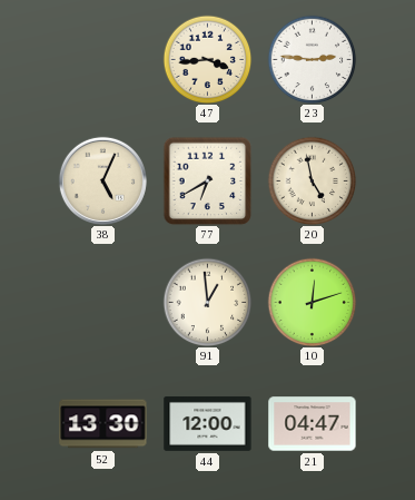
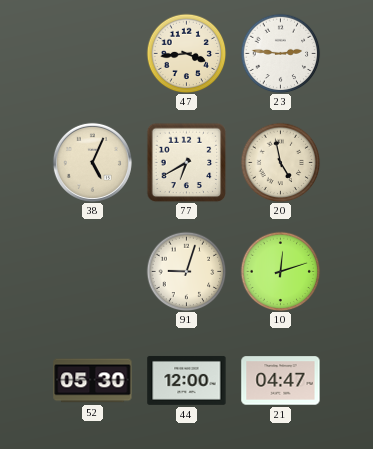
91: 12:59 -> 9:03 (186, 271)
52: 13:30 -> 05:30 (93, 381)
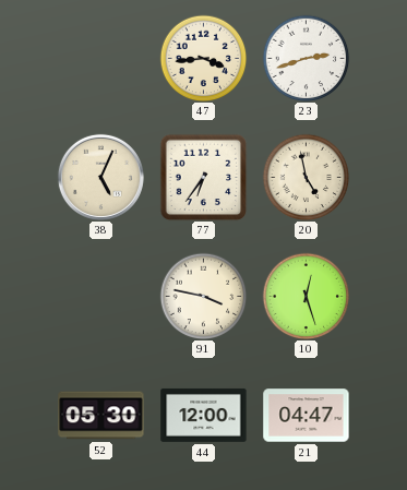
23: 2:46 -> 2:42 (306, 58)
77: 6:40 -> 6:36 (203, 177)
91: 9:03 -> 3:47 (203, 296)
10: 12:12 -> 12:27 (306, 296)
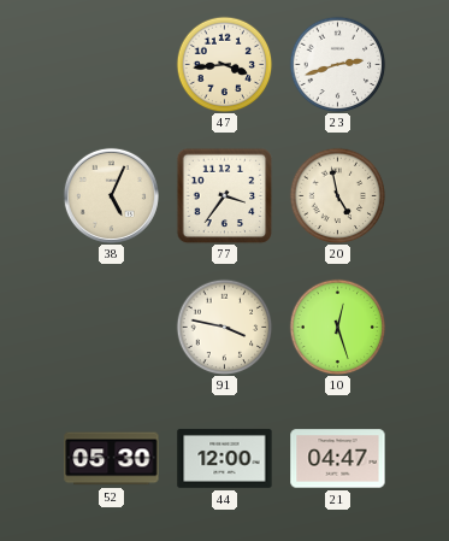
77: 6:36 -> 3:36 (224, 195)
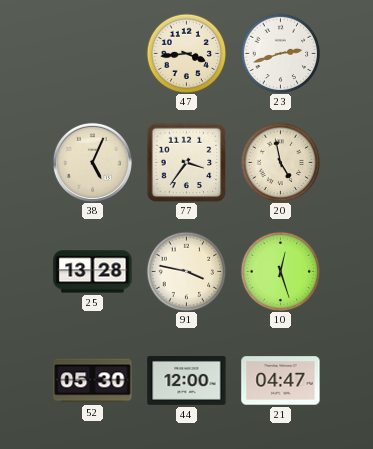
25: none -> 13:28 (93, 272)
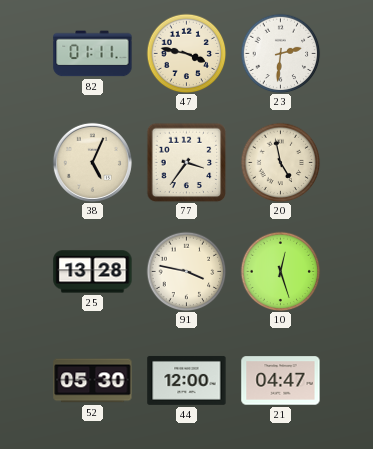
82: none -> 01:11 (93, 54)
47: 3:44 -> 3:47 (186, 53)
23: 2:42 -> 2:31 (280, 53)
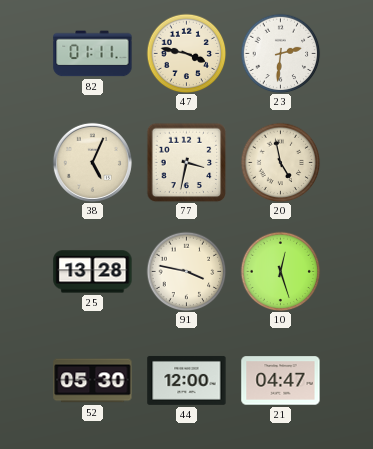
77: 3:36 -> 3:32 (186, 162)
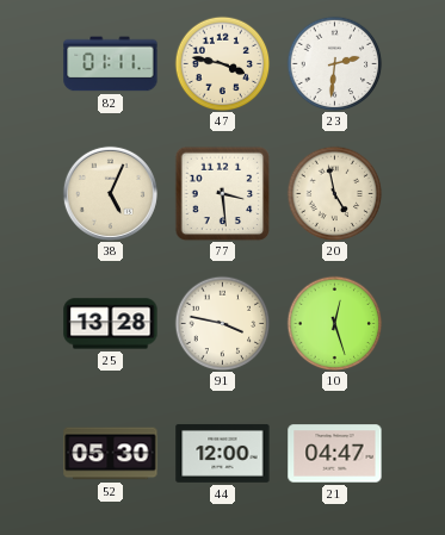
77: 3:32 -> 3:29 (222, 193)
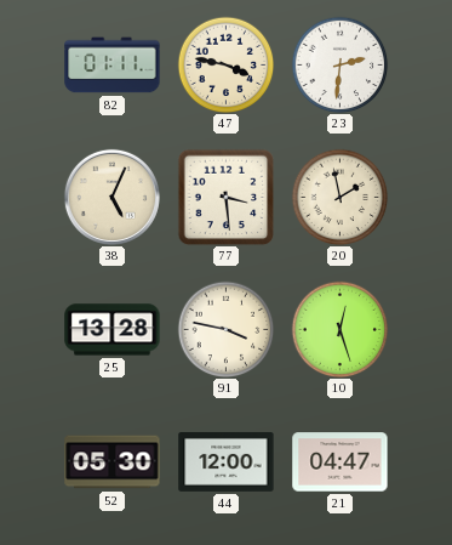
20: 4:58 -> 1:58 (339, 197)
